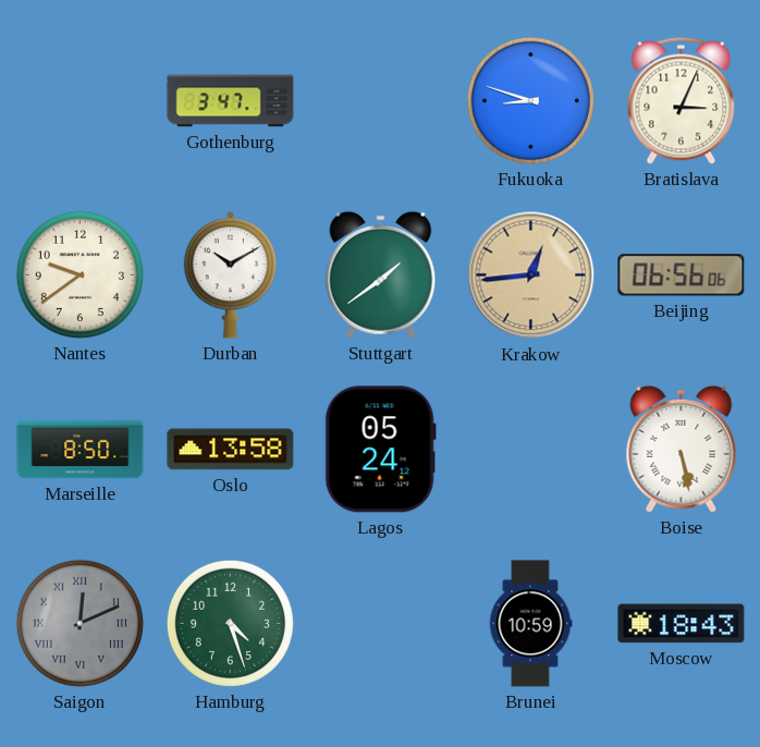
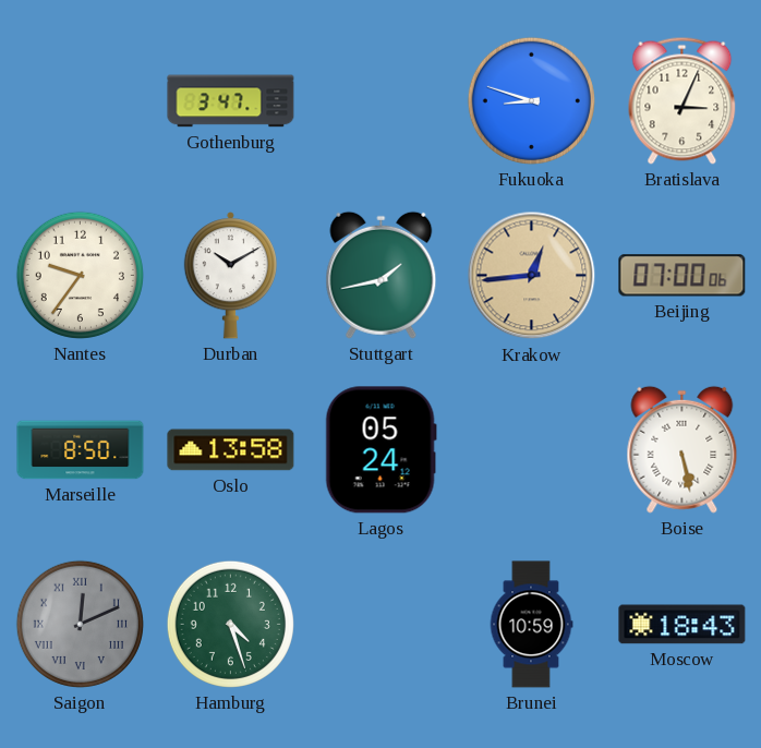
Nantes: 9:39 -> 9:36 (80, 275)
Stuttgart: 1:39 -> 1:43 (382, 275)
Beijing: 06:56 -> 07:00 (683, 276)
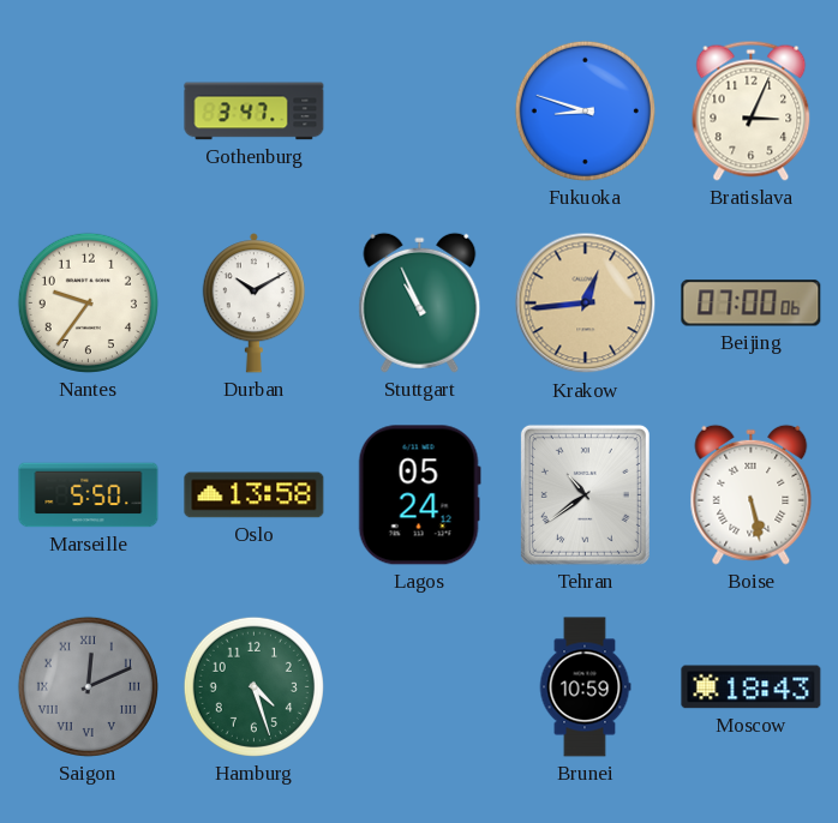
Stuttgart: 1:43 -> 10:56 (420, 302)
Marseille: 8:50 -> 5:50 (89, 495)
Tehran: none -> 10:39 (585, 494)
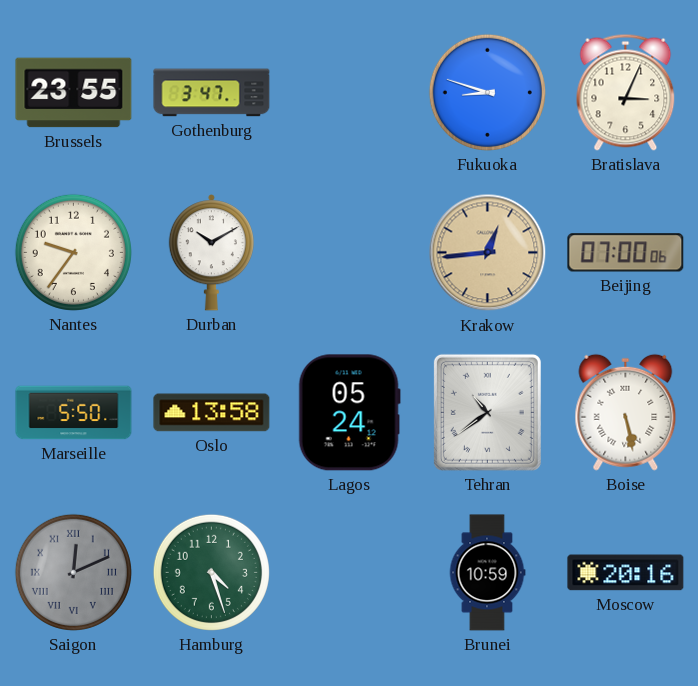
Brussels: none -> 23:55 (74, 93)
Stuttgart: 10:56 -> none (420, 302)
Moscow: 18:43 -> 20:16 (626, 573)
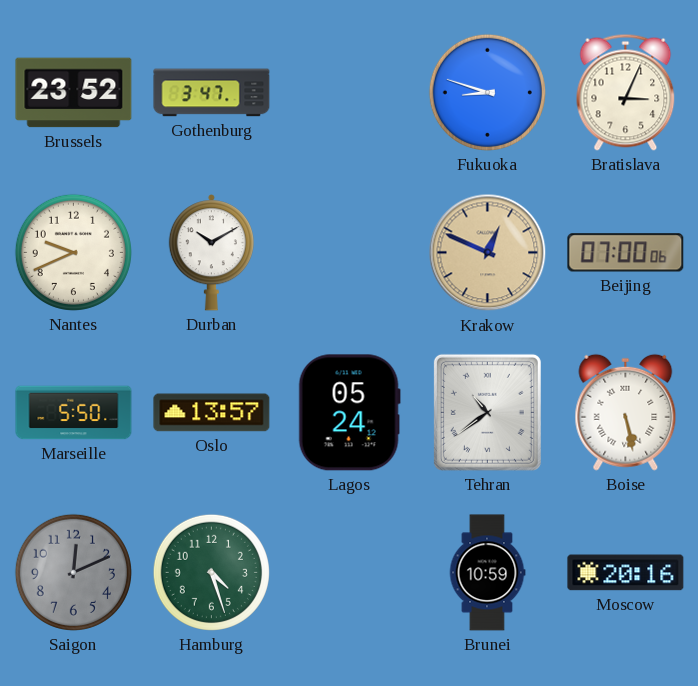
Brussels: 23:55 -> 23:52 (74, 93)
Nantes: 9:36 -> 9:41 (73, 252)
Krakow: 12:44 -> 12:49 (488, 253)
Oslo: 13:58 -> 13:57 (212, 413)
Saigon numerals: Roman -> Arabic (73, 572)
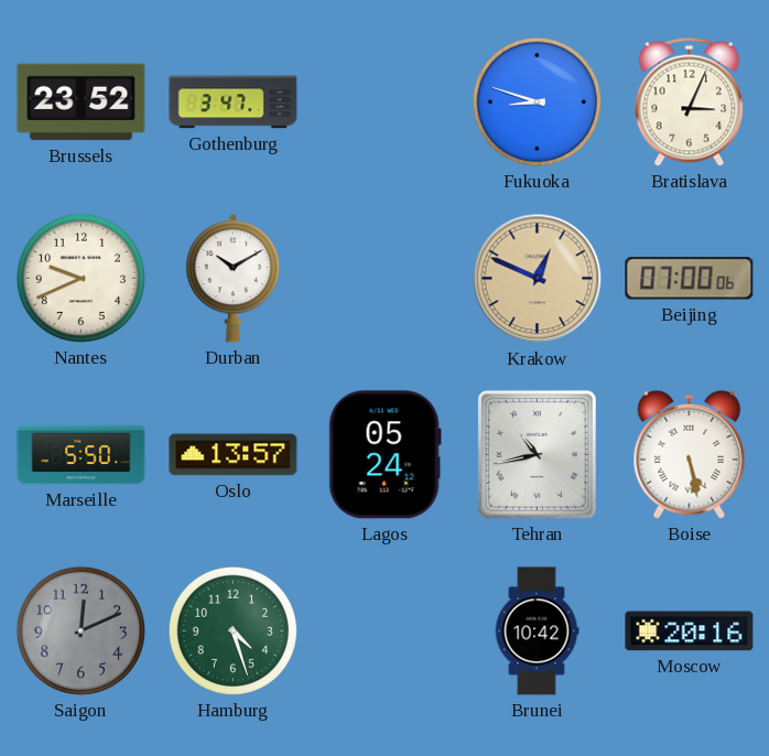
Tehran: 10:39 -> 10:43 (537, 454)
Brunei: 10:59 -> 10:42 (537, 631)
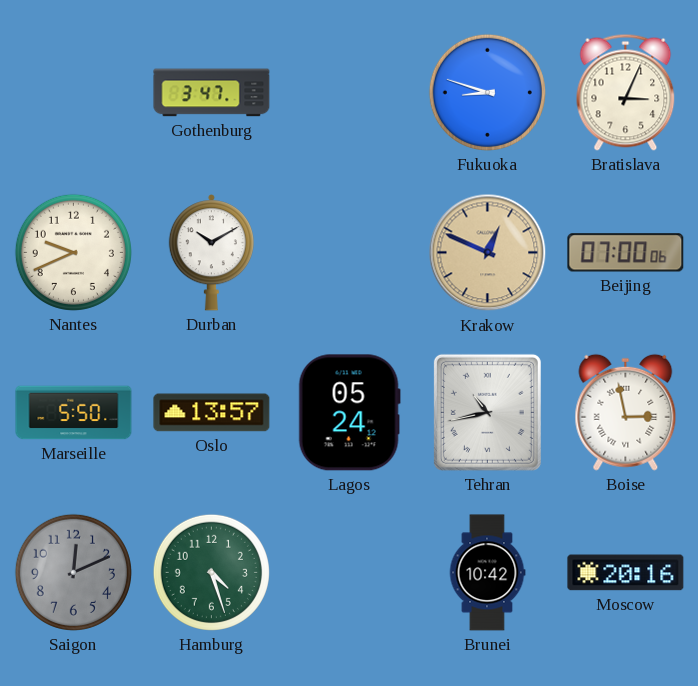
Brussels: 23:52 -> none (82, 102)
Boise: 5:28 -> 2:58 (626, 412)
